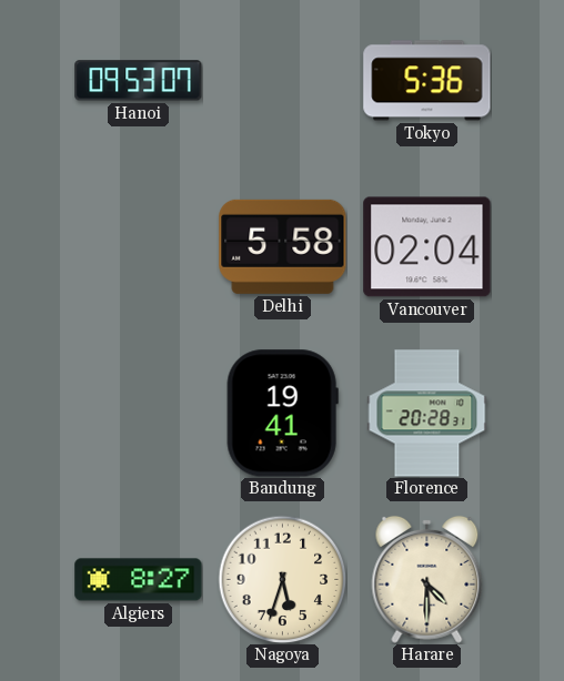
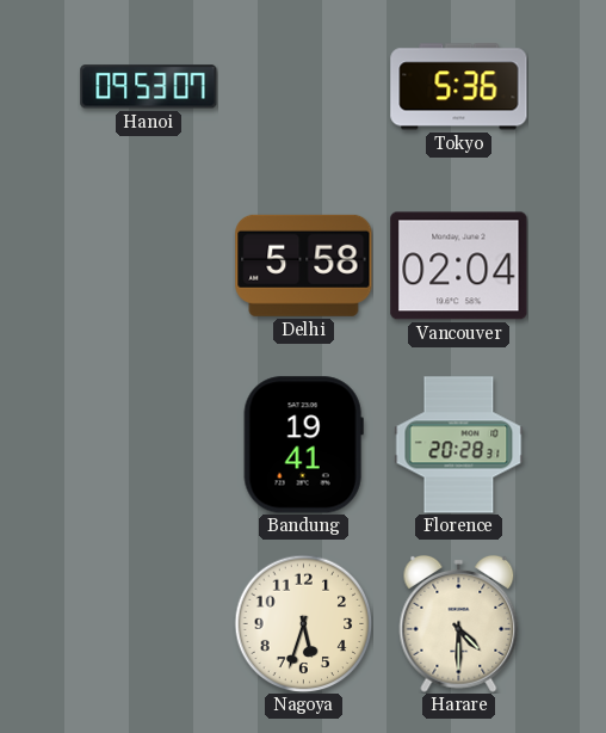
Algiers: 8:27 -> none (139, 580)
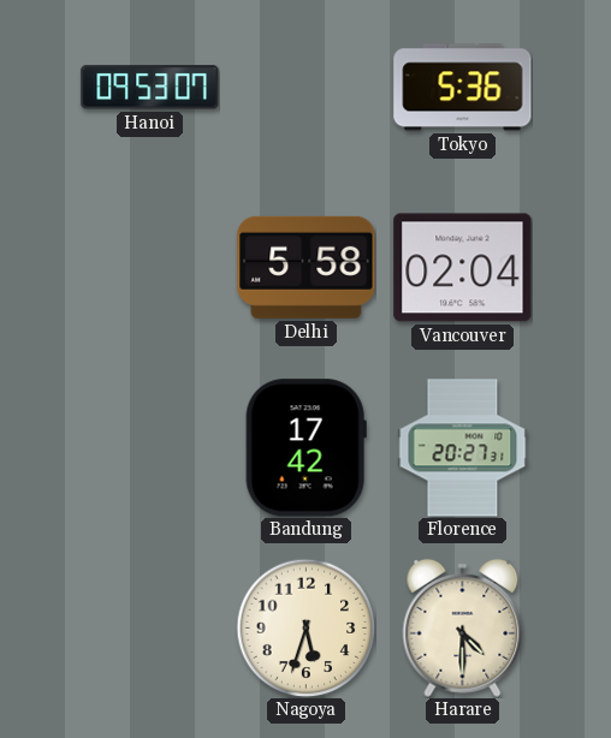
Bandung: 19:41 -> 17:42 (305, 448)
Florence: 20:28 -> 20:27 (463, 448)
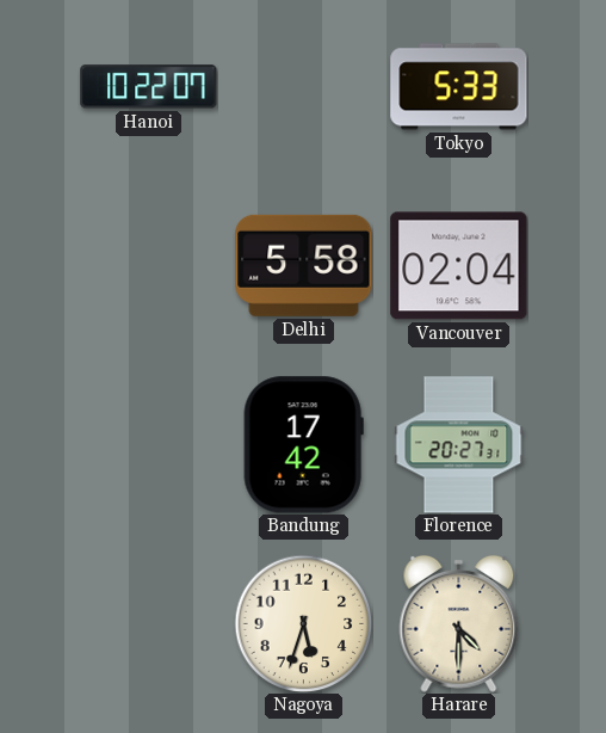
Hanoi: 09:53 -> 10:22 (149, 87)
Tokyo: 5:36 -> 5:33 (459, 87)
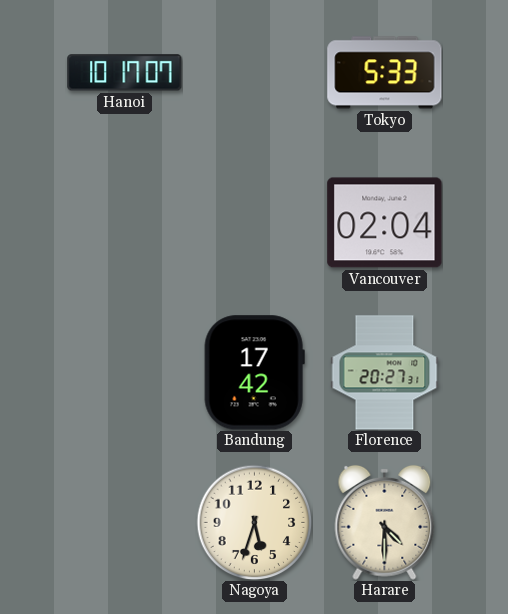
Hanoi: 10:22 -> 10:17 (125, 73)
Delhi: 5:58 -> none (304, 265)
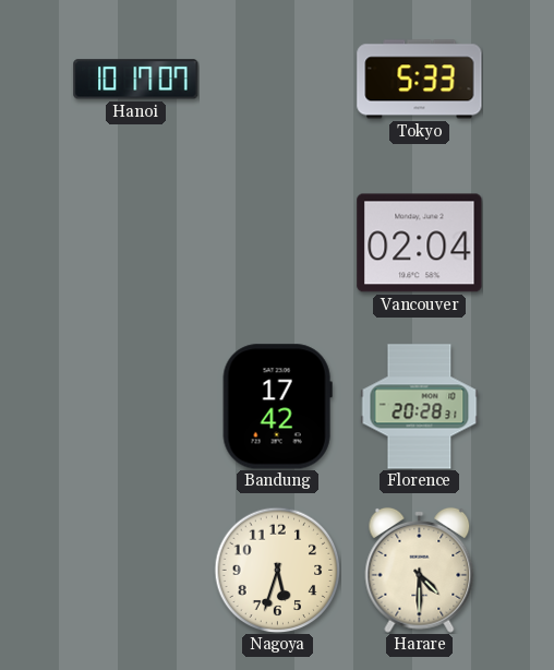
Florence: 20:27 -> 20:28 (420, 407)
